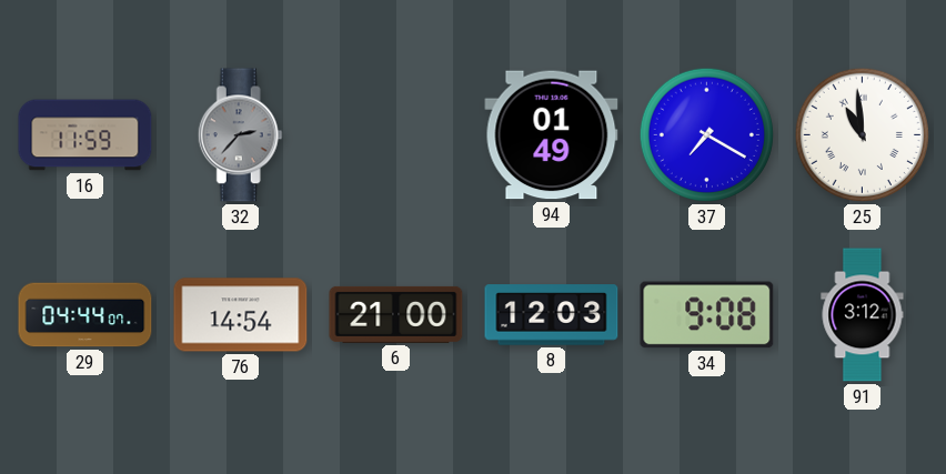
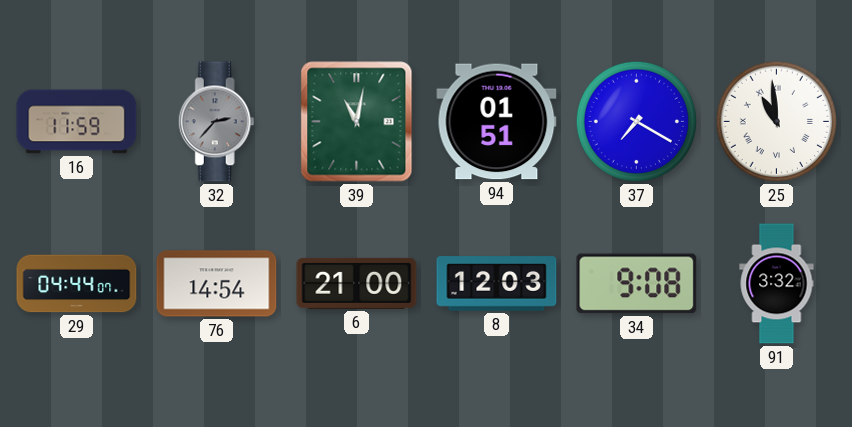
39: none -> 11:02 (357, 122)
94: 01:49 -> 01:51 (497, 122)
91: 3:12 -> 3:32 (777, 284)
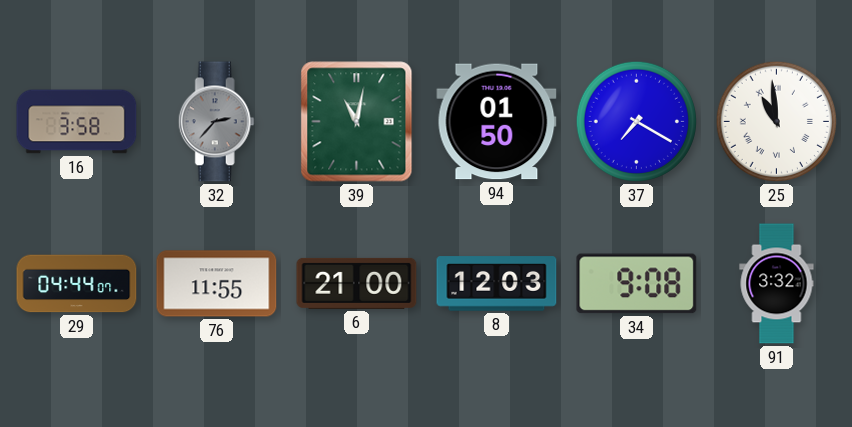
16: 11:59 -> 3:58 (77, 122)
94: 01:51 -> 01:50 (497, 122)
76: 14:54 -> 11:55 (217, 284)
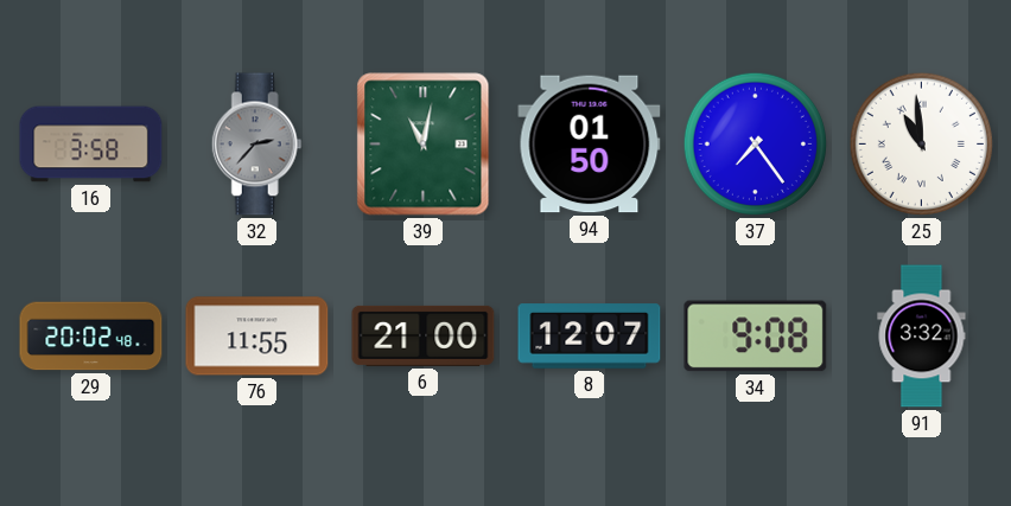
37: 7:20 -> 7:24 (755, 143)
29: 04:44 -> 20:02 (91, 337)
8: 12:03 -> 12:07 (590, 337)
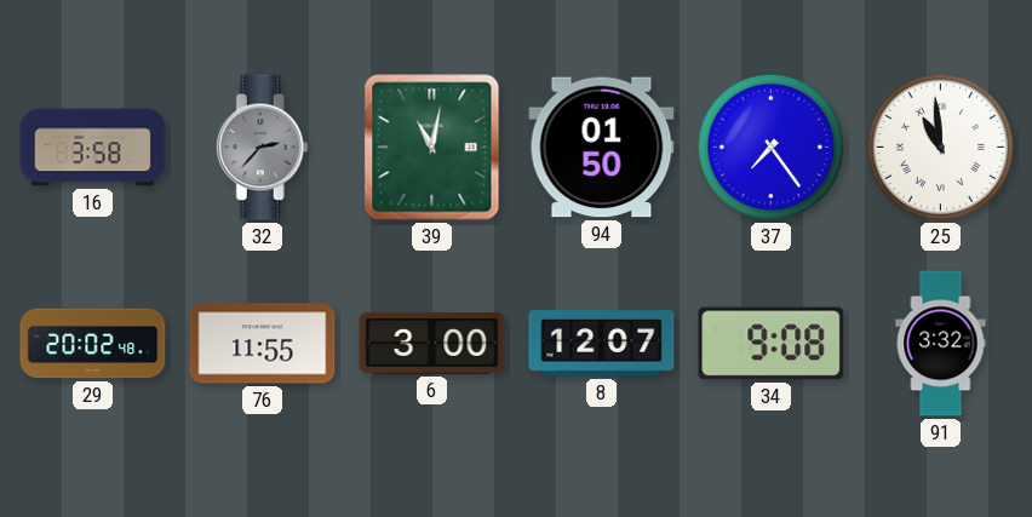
6: 21:00 -> 3:00 (432, 343)
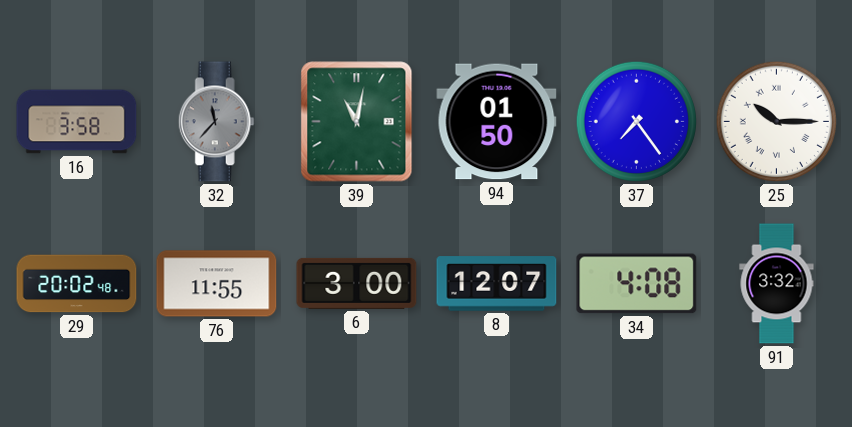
32: 2:37 -> 11:37 (216, 122)
25: 10:59 -> 10:15 (776, 121)
34: 9:08 -> 4:08 (637, 284)
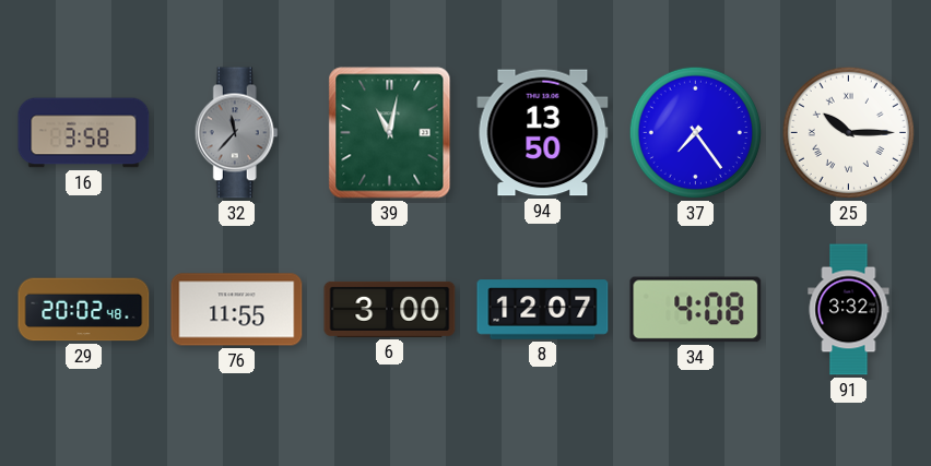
94: 01:50 -> 13:50 (543, 133)
